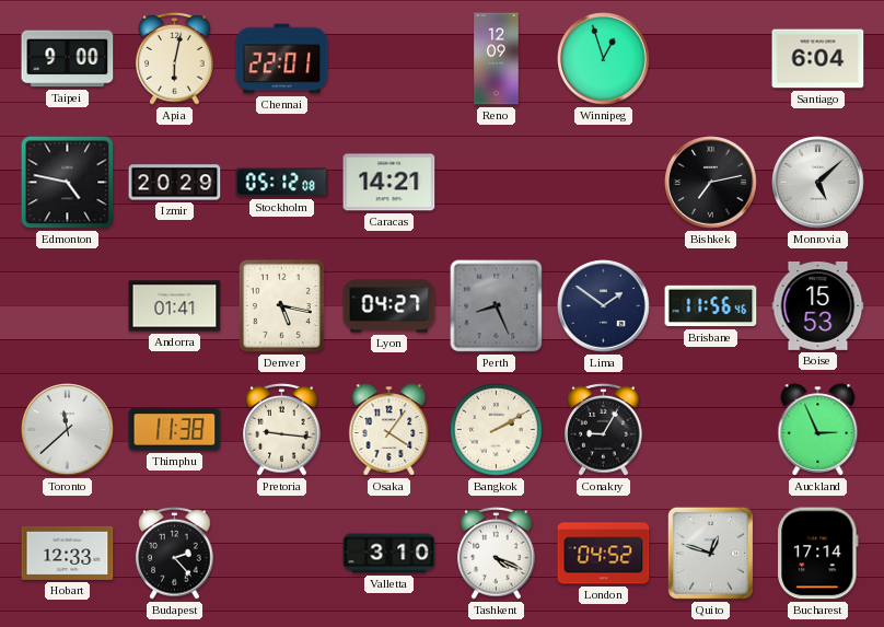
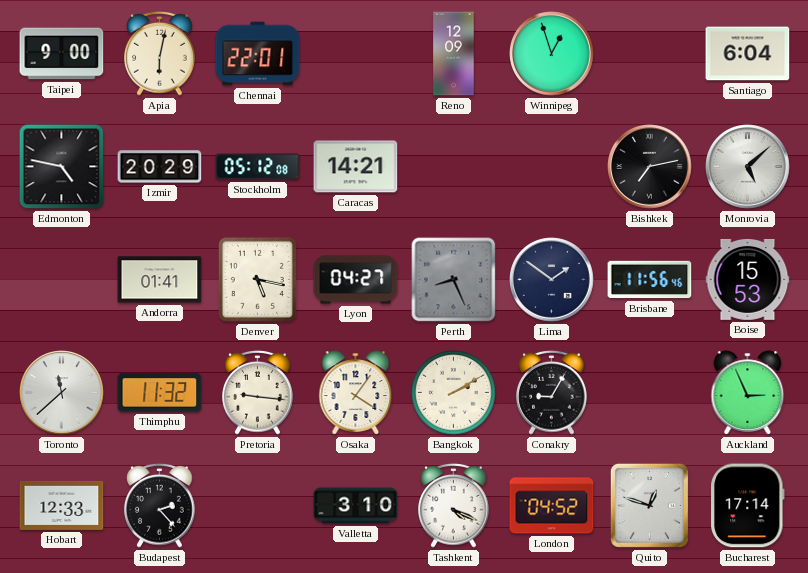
Thimphu: 11:38 -> 11:32 (160, 393)
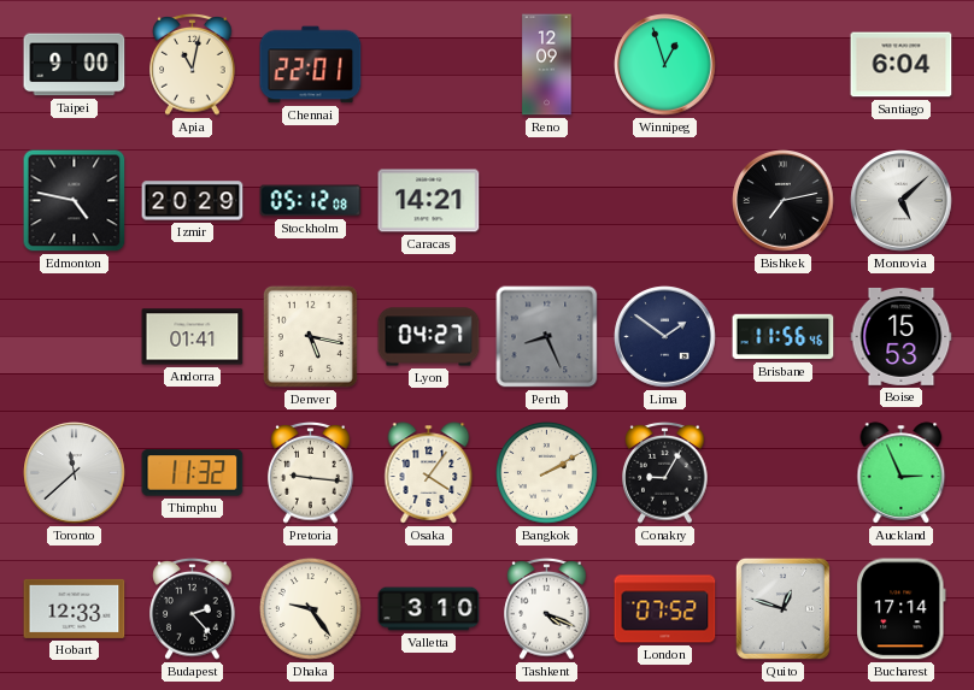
Apia: 6:02 -> 11:02 (193, 65)
Dhaka: none -> 9:24 (310, 608)
London: 04:52 -> 07:52 (665, 609)
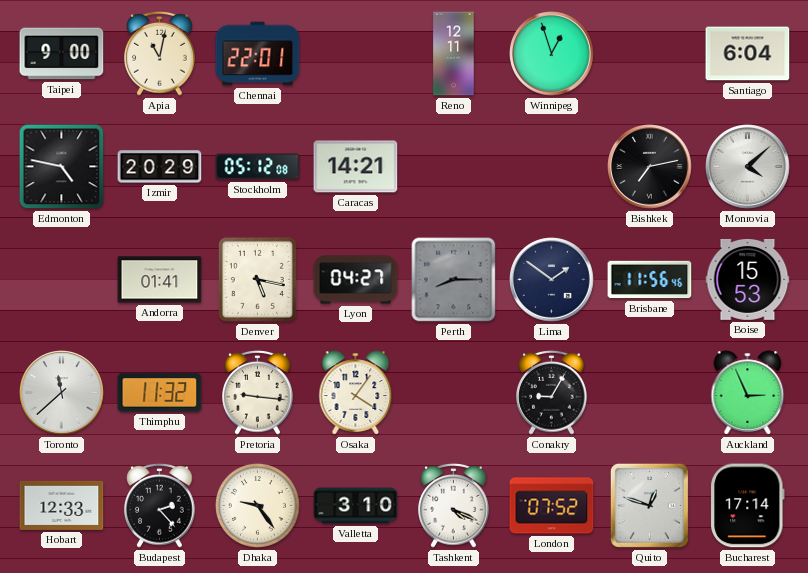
Reno: 12:09 -> 12:11 (454, 54)
Monrovia: 5:08 -> 4:08 (748, 167)
Perth: 8:26 -> 8:15 (454, 280)
Bangkok: 2:10 -> none (546, 472)
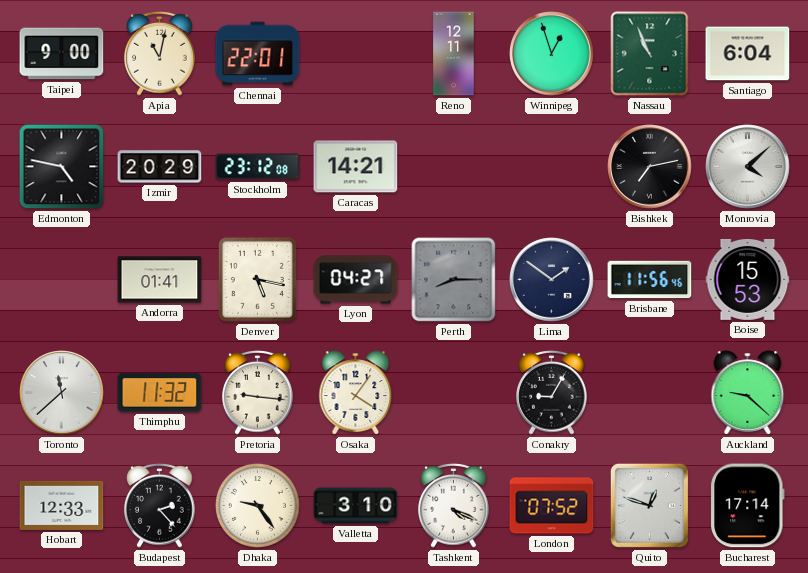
Nassau: none -> 10:56 (650, 54)
Stockholm: 05:12 -> 23:12 (258, 167)
Auckland: 2:56 -> 9:22 (748, 393)
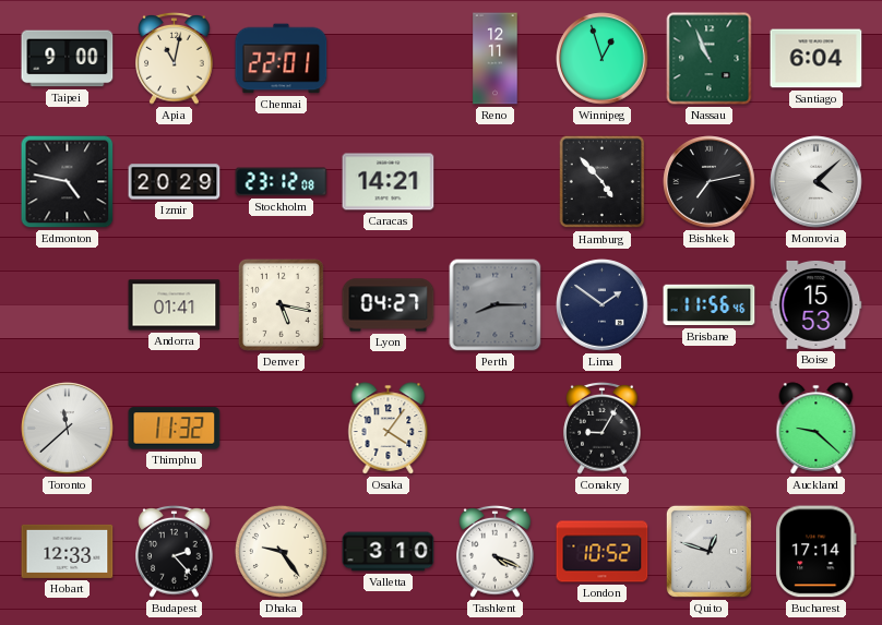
Hamburg: none -> 4:53 (603, 182)
Pretoria: 9:16 -> none (258, 393)
London: 07:52 -> 10:52 (603, 552)
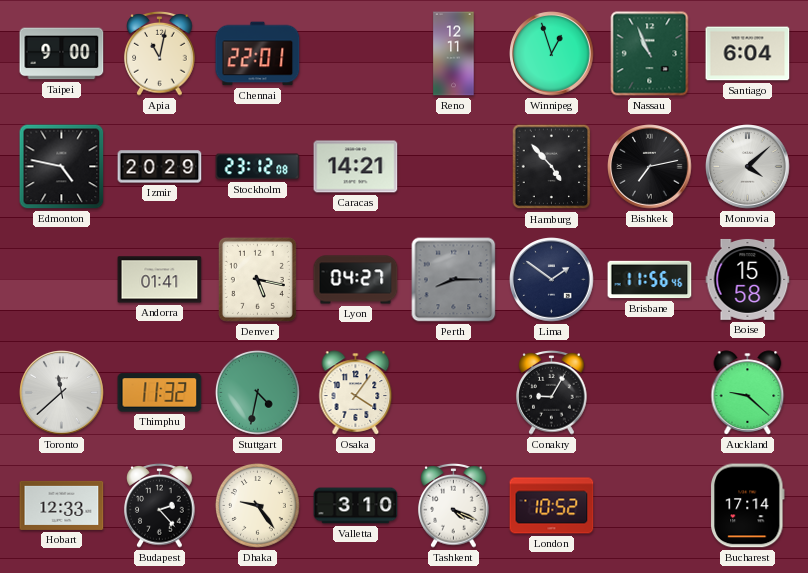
Boise: 15:53 -> 15:58 (748, 279)
Stuttgart: none -> 4:32 (257, 392)
Quito: 12:48 -> none (708, 551)
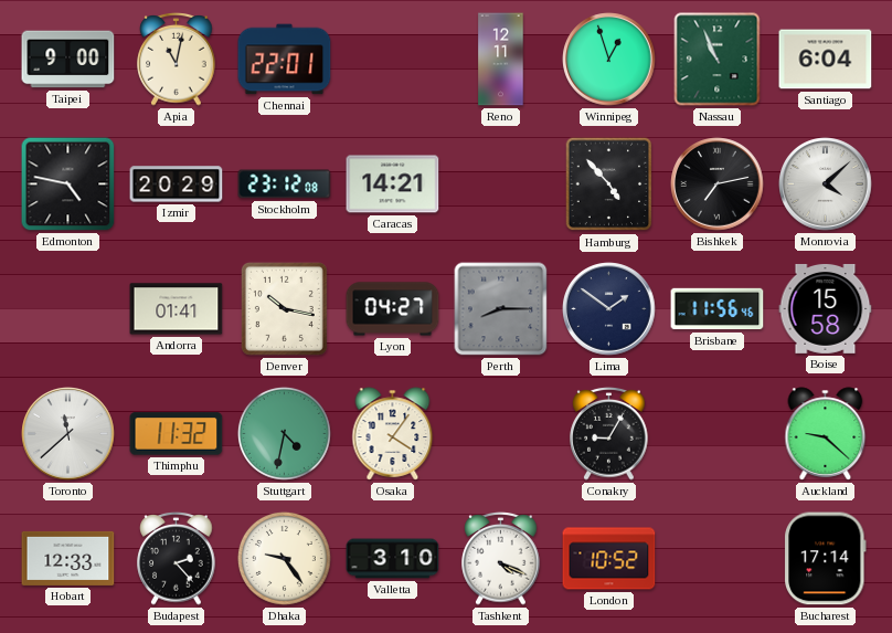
Denver: 5:17 -> 10:17 (284, 308)
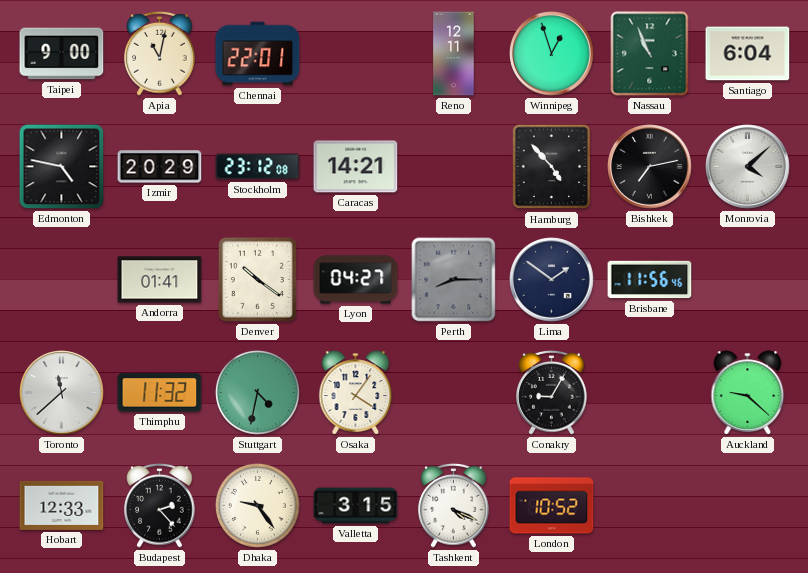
Denver: 10:17 -> 10:21 (257, 279)
Boise: 15:58 -> none (826, 308)
Valletta: 3:10 -> 3:15 (356, 506)
Bucharest: 17:14 -> none (826, 559)
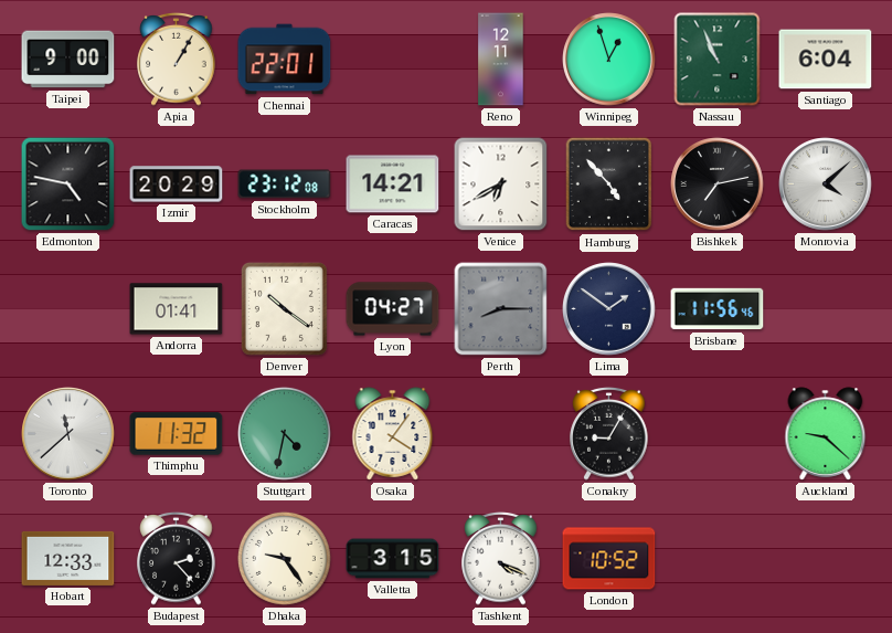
Apia: 11:02 -> 1:05 (177, 60)
Venice: none -> 6:40 (501, 184)
